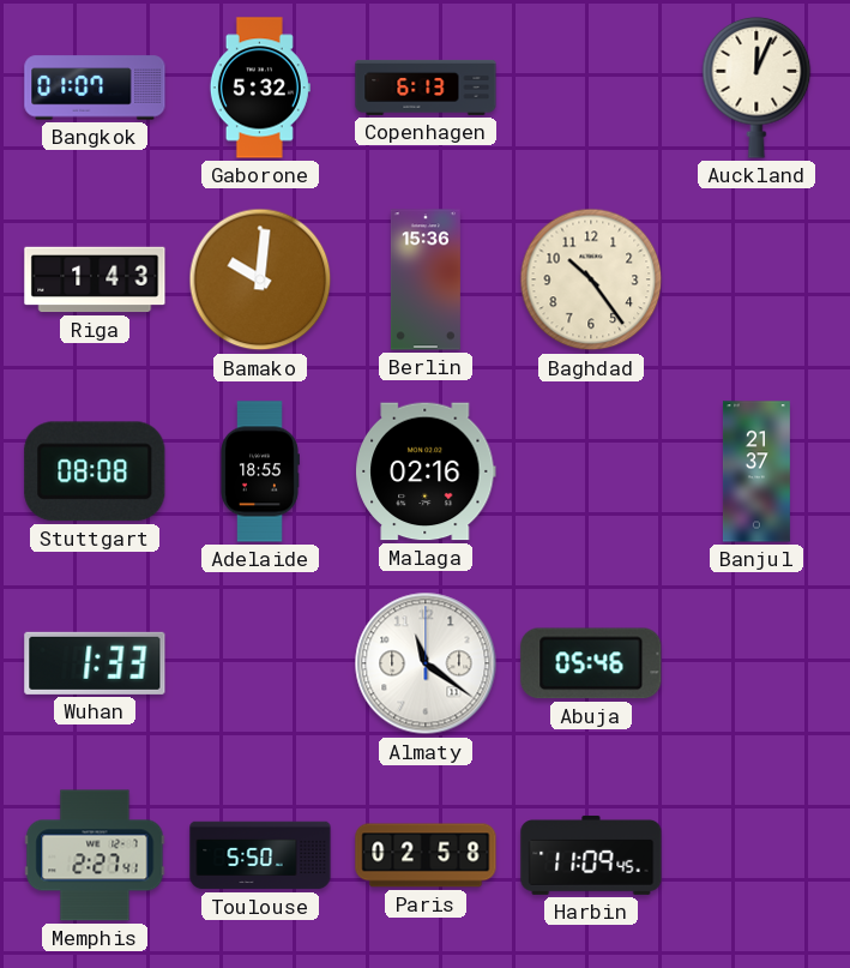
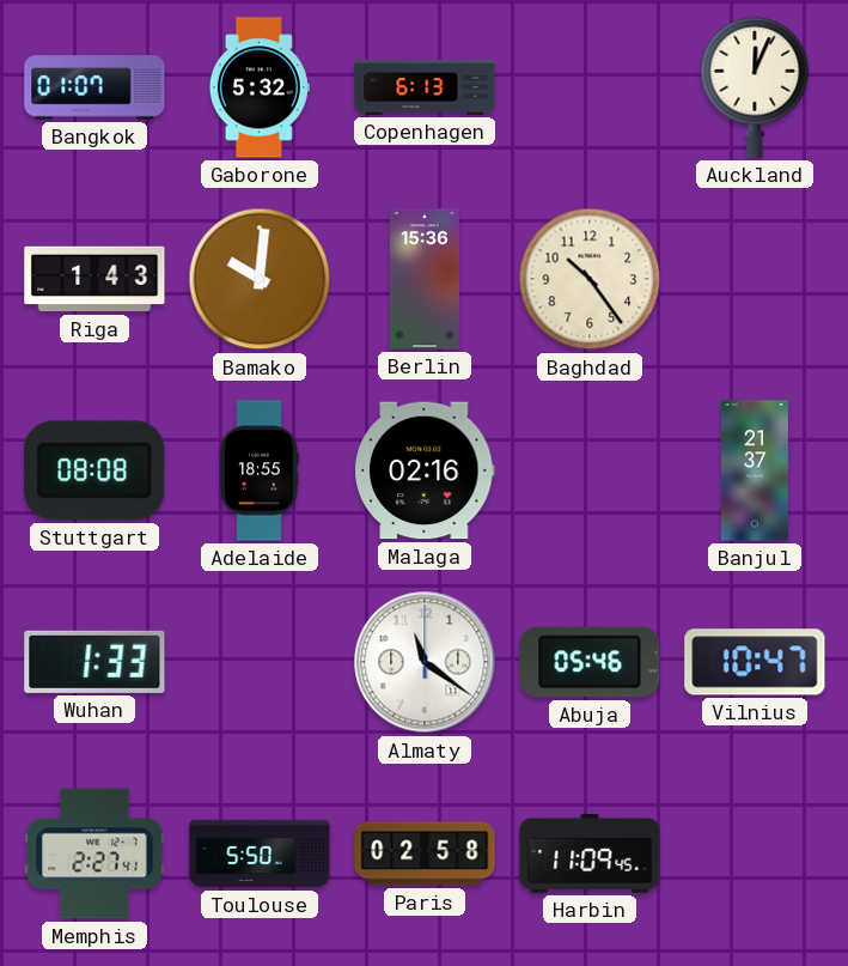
Vilnius: none -> 10:47 (755, 662)
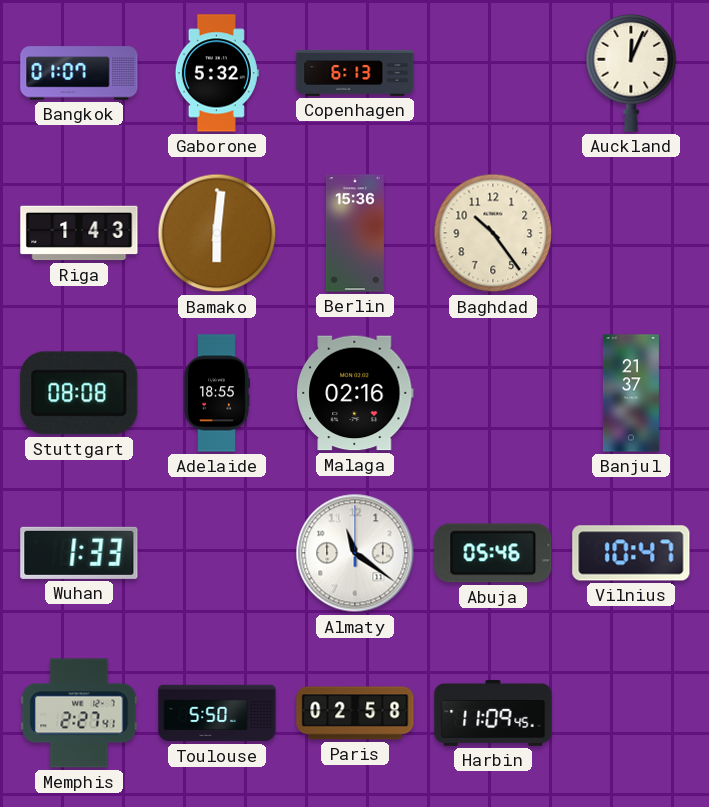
Bamako: 10:01 -> 6:01 (217, 233)
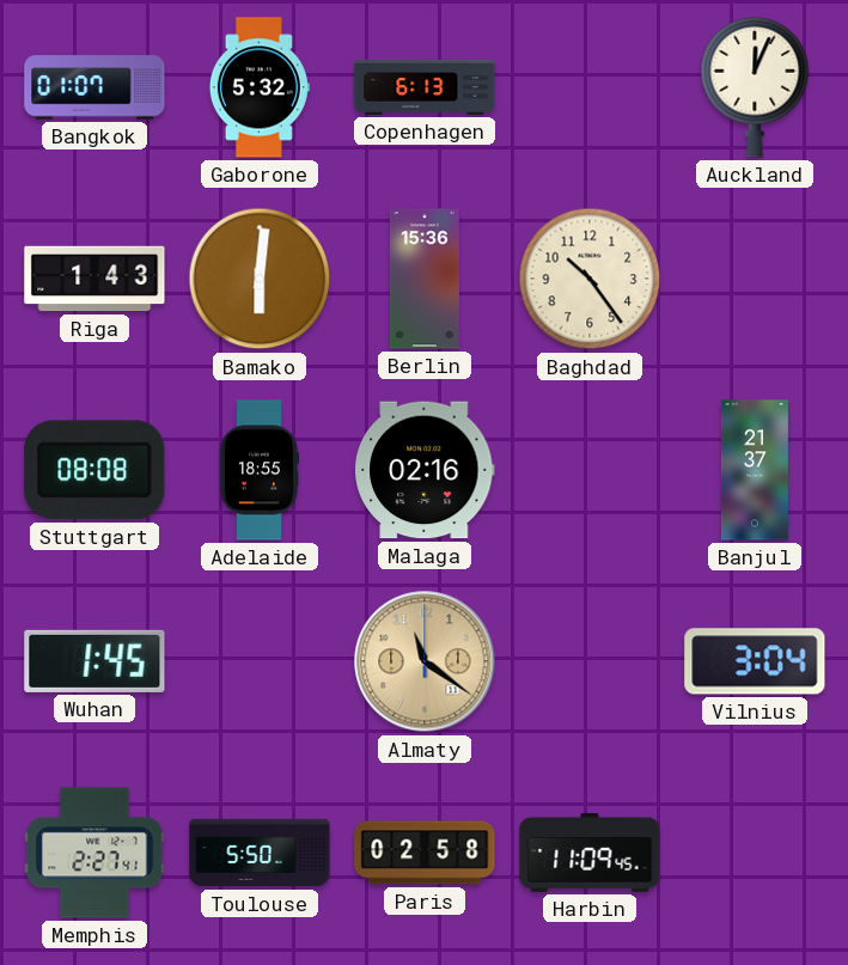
Wuhan: 1:33 -> 1:45 (94, 661)
Almaty dial: white -> champagne (425, 661)
Abuja: 05:46 -> none (493, 553)
Vilnius: 10:47 -> 3:04 (755, 661)
